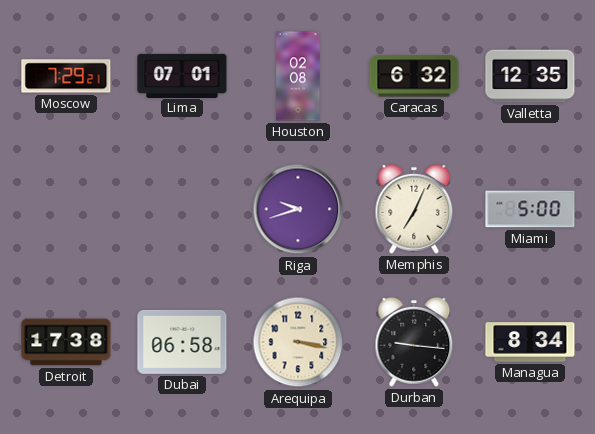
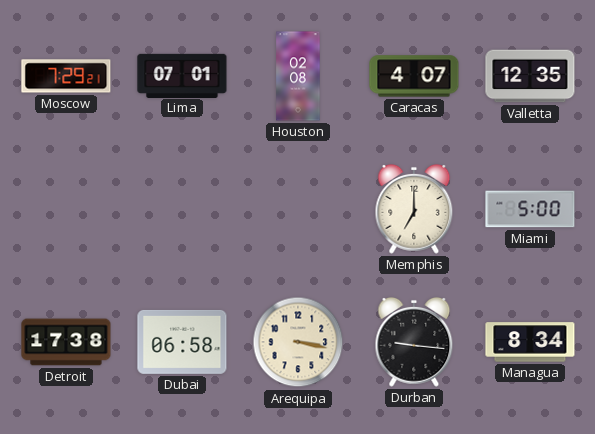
Caracas: 6:32 -> 4:07 (414, 76)
Riga: 9:42 -> none (298, 209)
Memphis: 7:04 -> 7:00 (414, 209)
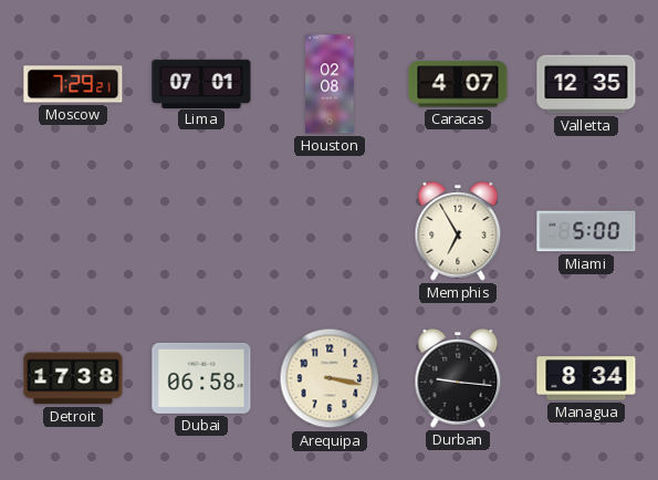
Memphis: 7:00 -> 6:55 (458, 231)
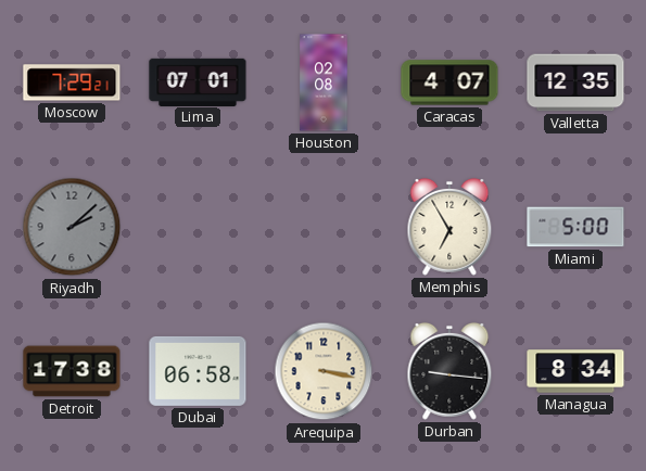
Riyadh: none -> 2:08 (72, 227)
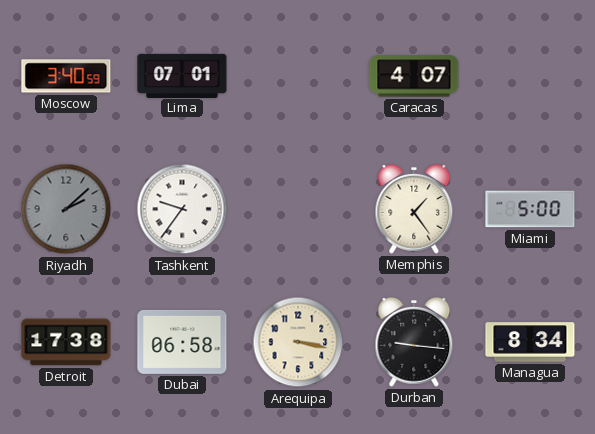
Moscow: 7:29 -> 3:40 (66, 76)
Houston: 02:08 -> none (324, 82)
Valletta: 12:35 -> none (575, 82)
Tashkent: none -> 9:36 (182, 209)
Memphis: 6:55 -> 1:24 (414, 209)
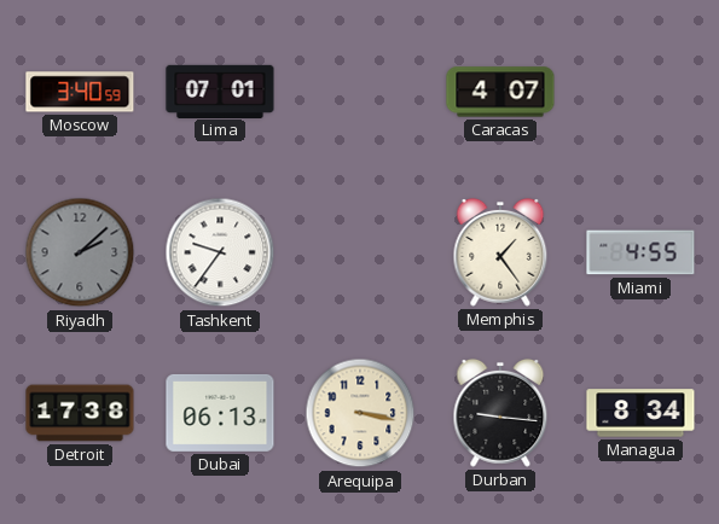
Miami: 5:00 -> 4:55 (640, 252)
Dubai: 06:58 -> 06:13 (220, 413)
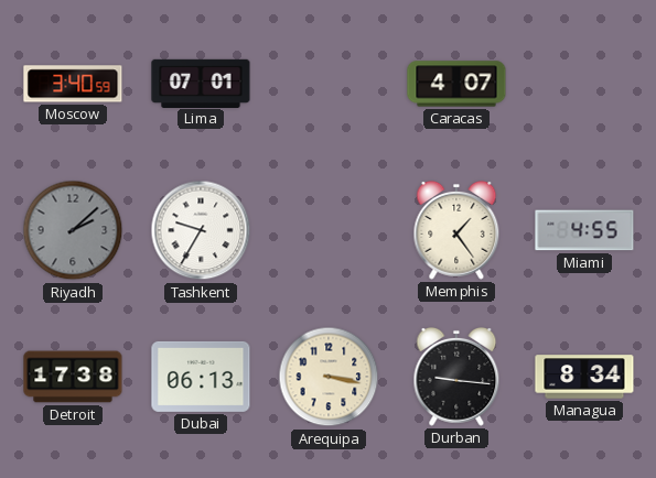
Tashkent: 9:36 -> 9:35 (201, 230)
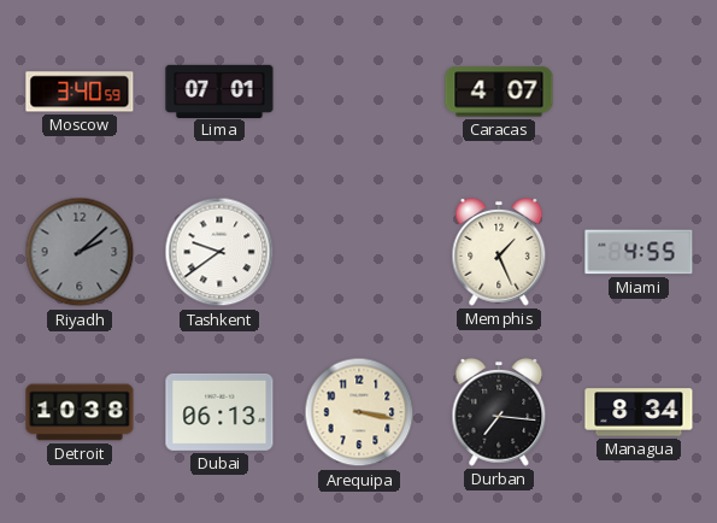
Tashkent: 9:35 -> 9:39 (219, 252)
Memphis: 1:24 -> 1:26 (499, 252)
Detroit: 17:38 -> 10:38 (80, 412)
Durban: 9:16 -> 7:16 (499, 412)
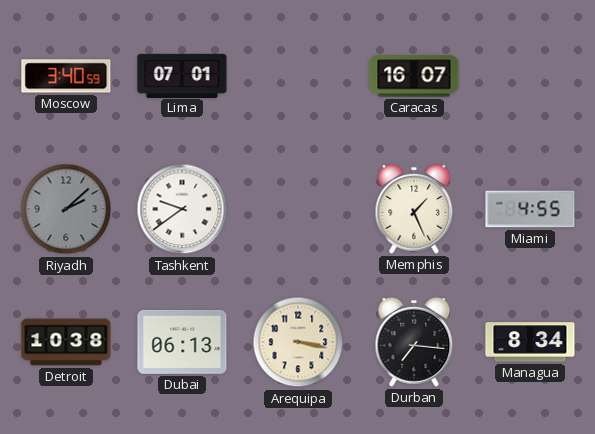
Caracas: 4:07 -> 16:07 (414, 76)
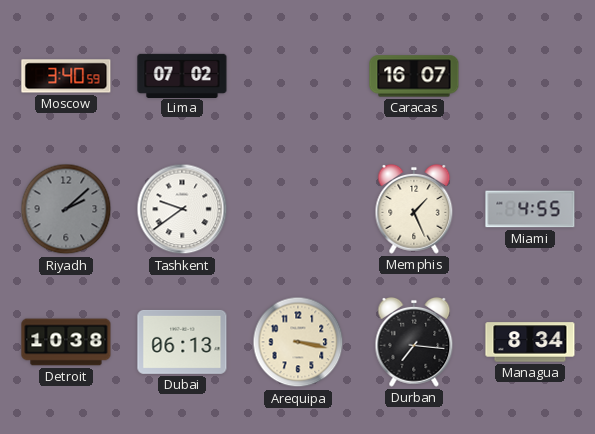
Lima: 07:01 -> 07:02 (182, 75)
